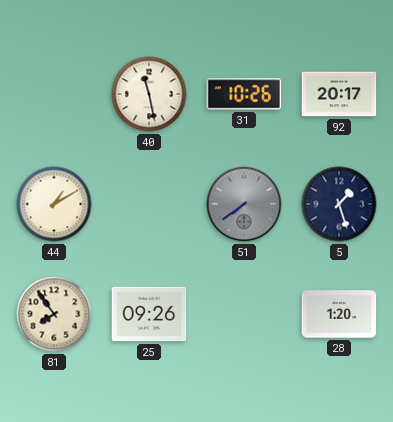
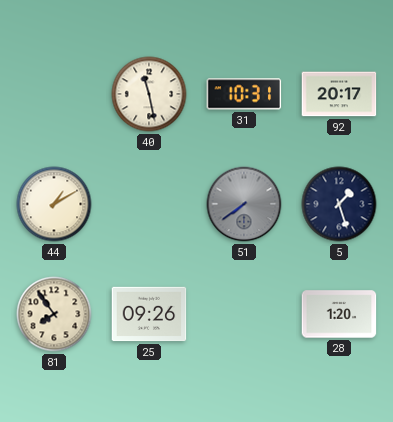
31: 10:26 -> 10:31 (244, 94)
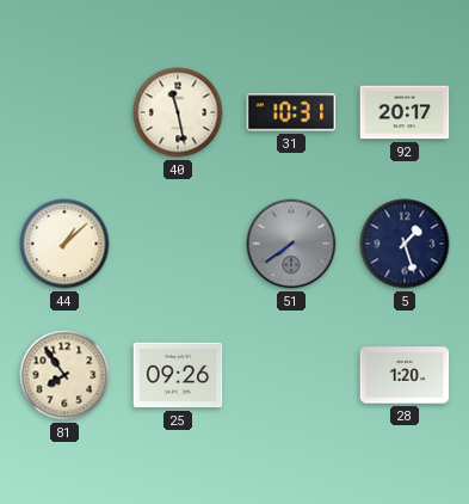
44: 1:10 -> 1:08 (64, 244)
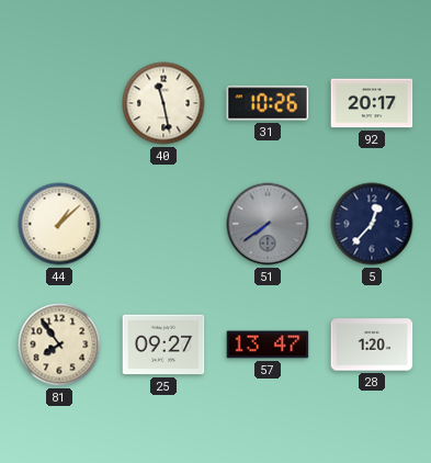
31: 10:31 -> 10:26 (268, 103)
5: 1:27 -> 12:37 (372, 224)
25: 09:26 -> 09:27 (163, 345)
57: none -> 13:47 (268, 345)
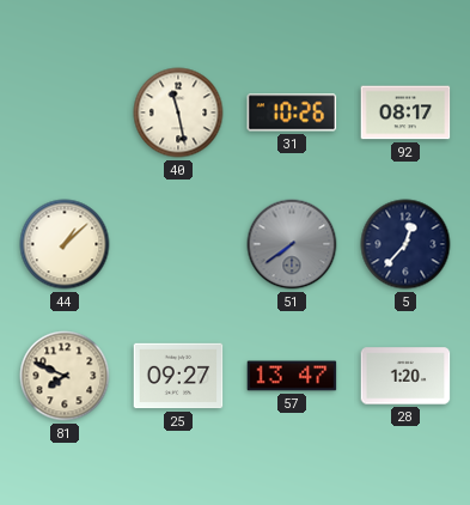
92: 20:17 -> 08:17 (405, 112)
81: 7:54 -> 7:49 (65, 376)
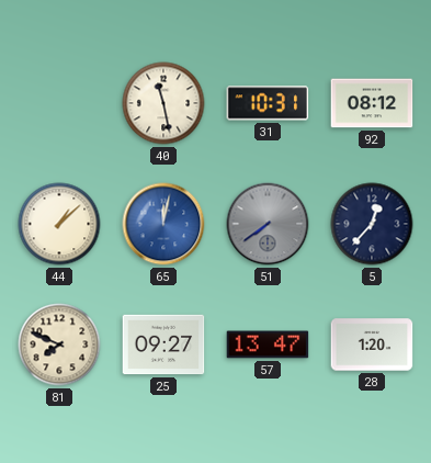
31: 10:26 -> 10:31 (268, 103)
92: 08:17 -> 08:12 (372, 103)
65: none -> 12:02 (163, 224)
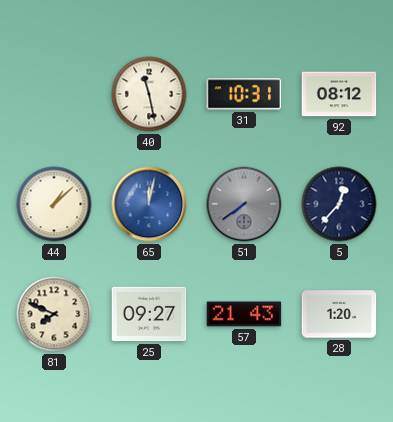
57: 13:47 -> 21:43 (244, 314)
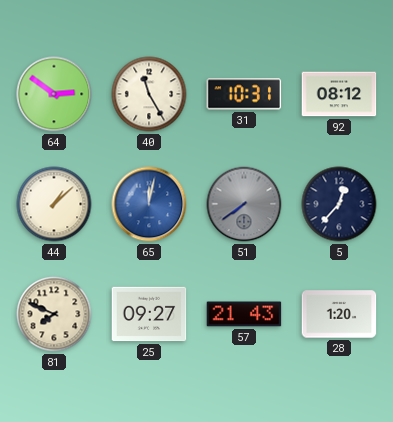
64: none -> 2:51 (54, 94)
40: 11:28 -> 11:25 (149, 94)
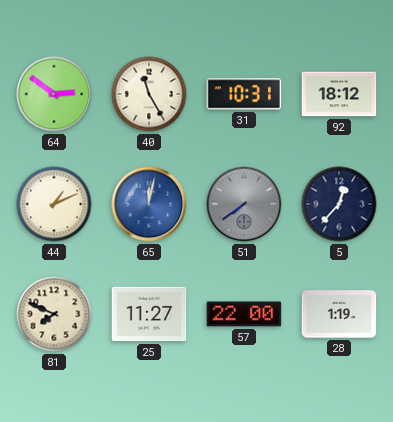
92: 08:12 -> 18:12 (339, 94)
44: 1:08 -> 1:11 (54, 204)
25: 09:27 -> 11:27 (149, 314)
57: 21:43 -> 22:00 (244, 314)
28: 1:20 -> 1:19 (339, 314)
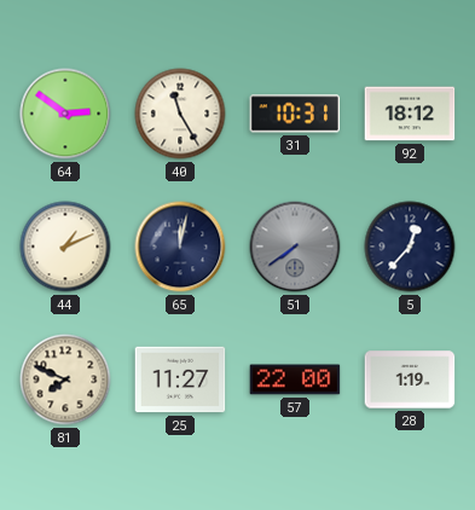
65 dial: blue -> navy (180, 247)
